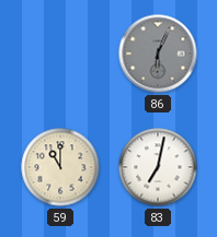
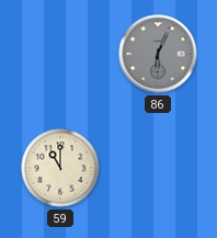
83: 7:02 -> none (158, 167)
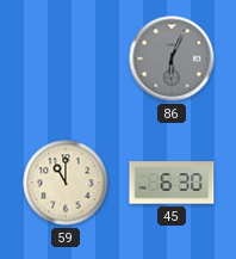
45: none -> 6:30 (172, 183)
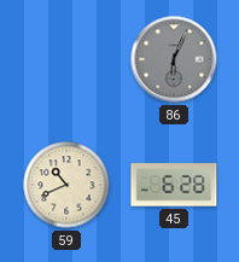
59: 11:00 -> 10:41 (66, 185)
45: 6:30 -> 6:28 (174, 185)
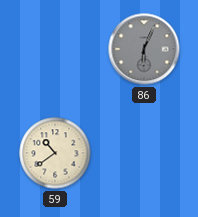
59: 10:41 -> 10:39 (55, 153)
45: 6:28 -> none (174, 185)
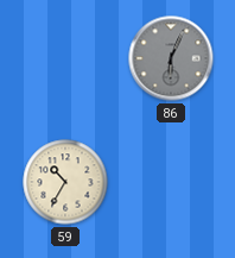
59: 10:39 -> 10:35 (65, 182)
